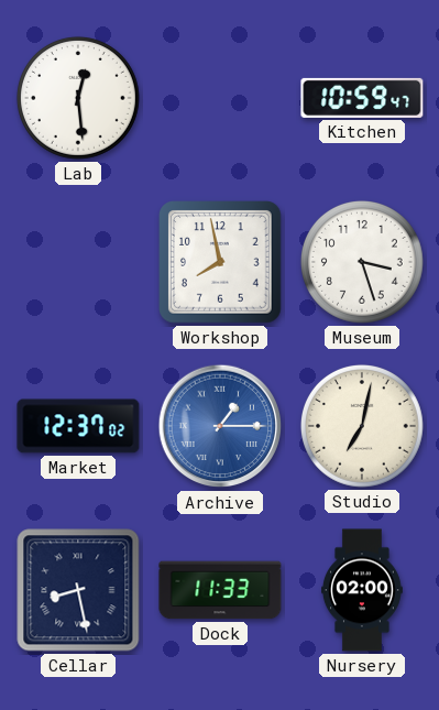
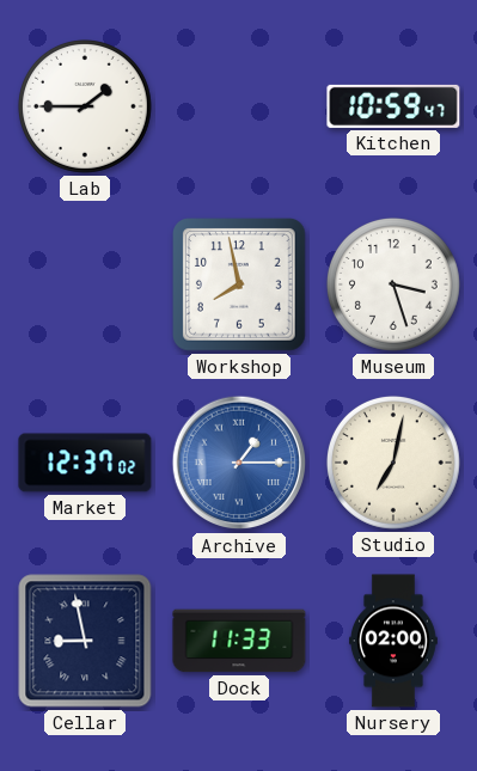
Lab: 12:29 -> 1:45 (85, 106)
Cellar: 8:28 -> 8:58 (85, 641)
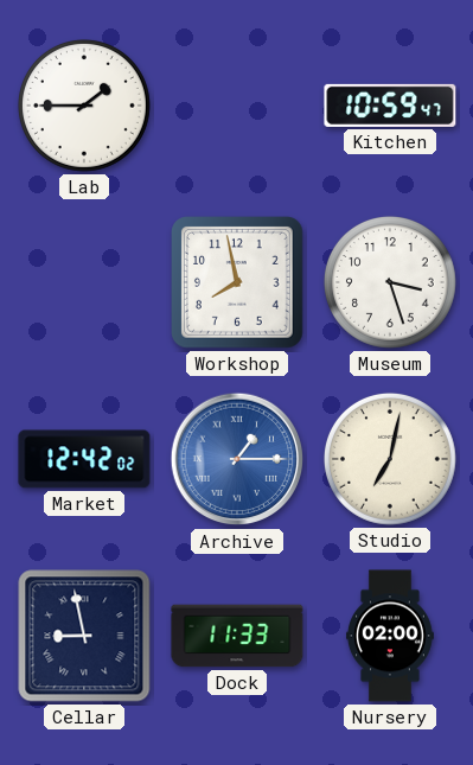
Market: 12:37 -> 12:42 (84, 459)
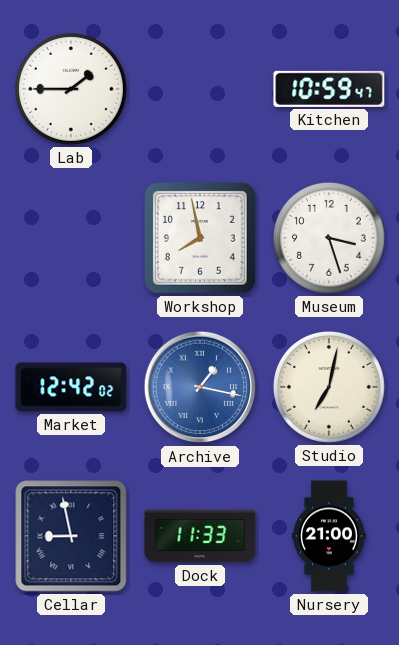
Archive: 1:15 -> 1:17 (200, 387)
Nursery: 02:00 -> 21:00 (329, 536)
